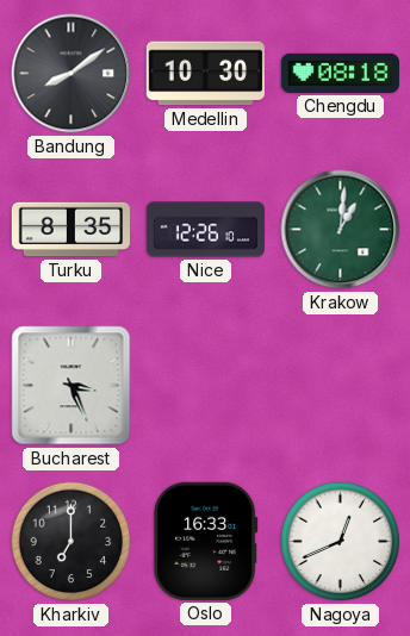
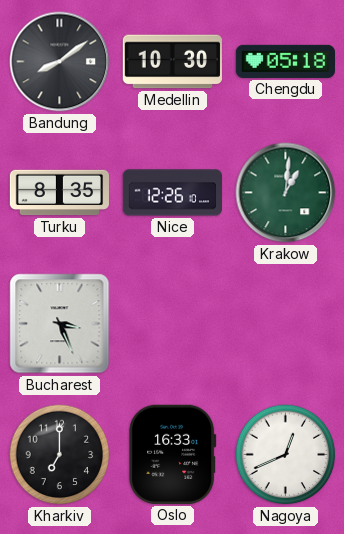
Chengdu: 08:18 -> 05:18 (285, 61)
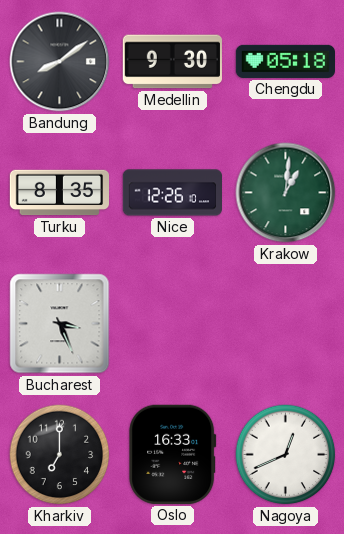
Medellin: 10:30 -> 9:30 (172, 62)
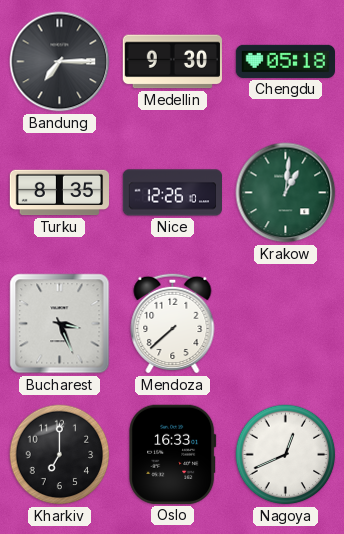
Bandung: 8:09 -> 7:15 (60, 62)
Mendoza: none -> 7:38 (173, 323)
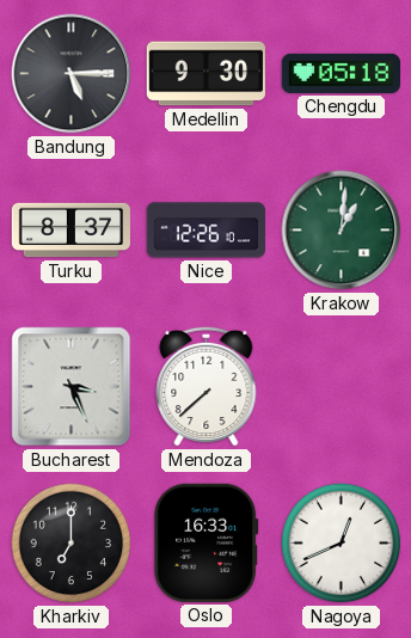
Bandung: 7:15 -> 5:15 (72, 74)
Turku: 8:35 -> 8:37 (70, 231)
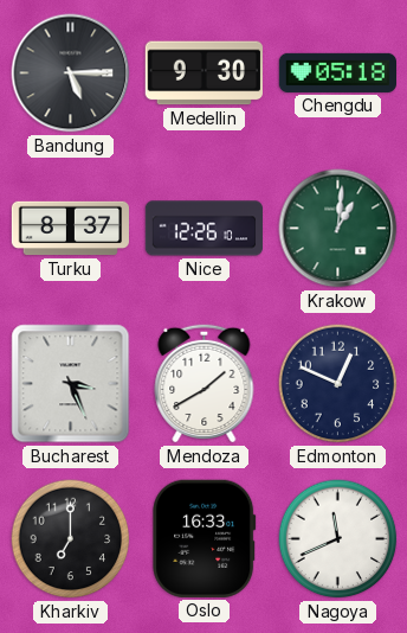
Mendoza: 7:38 -> 1:40 (205, 383)
Edmonton: none -> 12:49 (338, 384)
Nagoya: 12:41 -> 11:41 (338, 539)
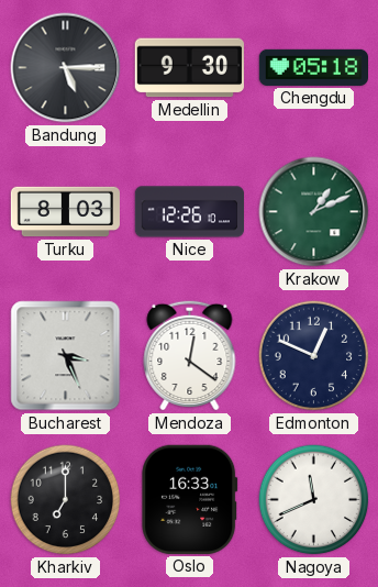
Turku: 8:37 -> 8:03 (65, 212)
Krakow: 1:01 -> 1:11 (314, 212)
Mendoza: 1:40 -> 12:21 (190, 355)
